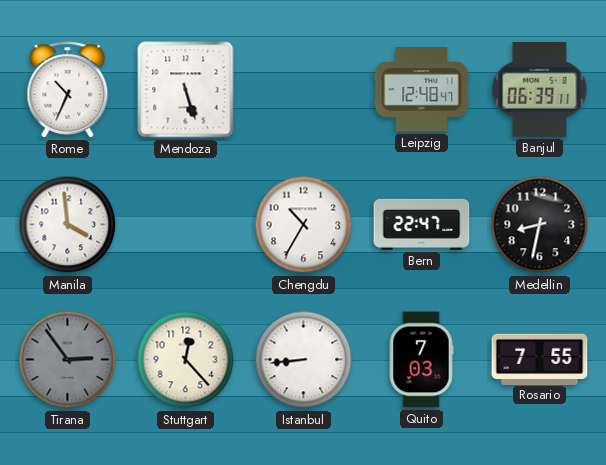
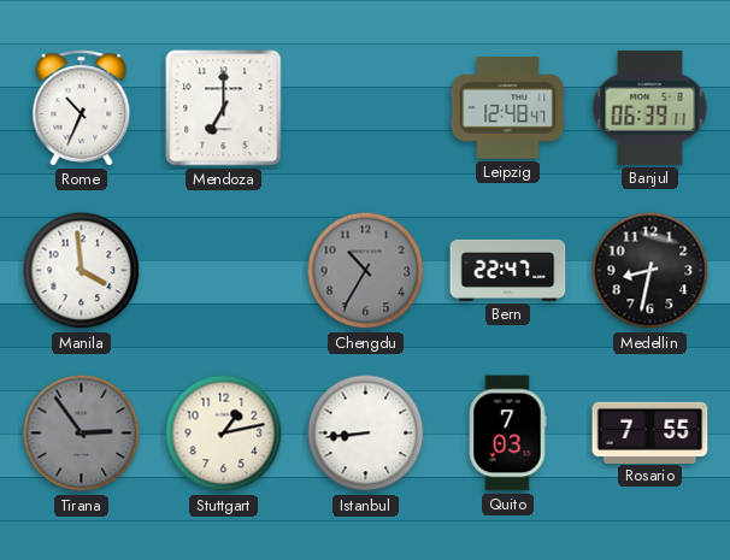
Mendoza: 5:27 -> 7:00 (224, 108)
Chengdu dial: white -> grey (366, 271)
Stuttgart: 12:23 -> 1:13 (224, 434)
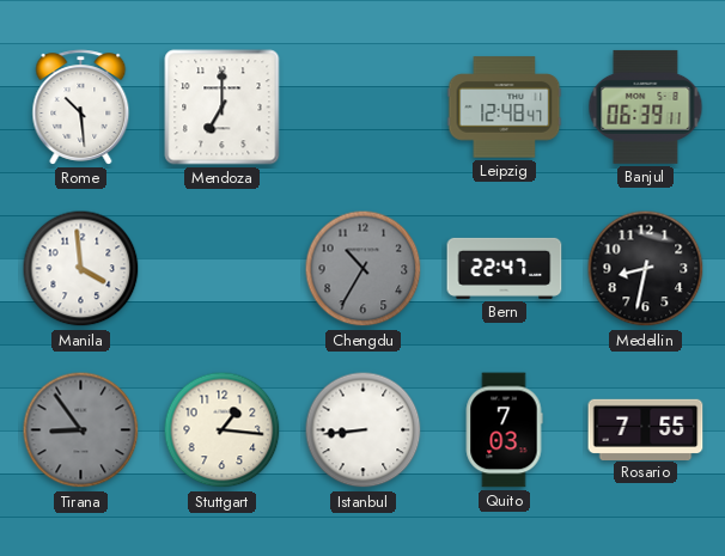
Rome: 10:34 -> 10:29 (81, 108)
Tirana: 2:54 -> 8:54 (81, 430)
Stuttgart: 1:13 -> 1:16 (223, 430)
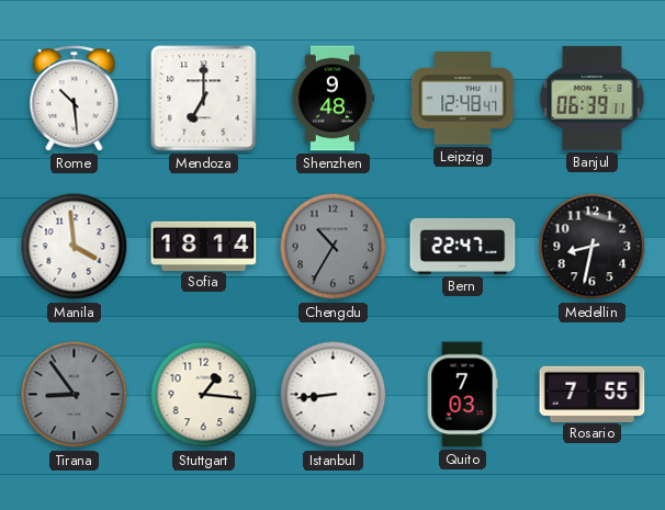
Shenzhen: none -> 9:48 (332, 99)
Sofia: none -> 18:14 (204, 246)
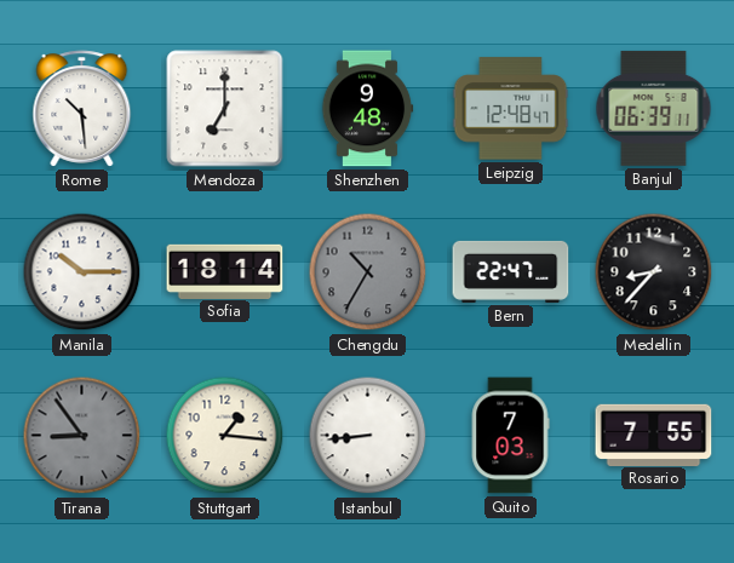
Manila: 3:59 -> 10:15 (82, 272)
Medellin: 8:32 -> 8:37 (654, 272)
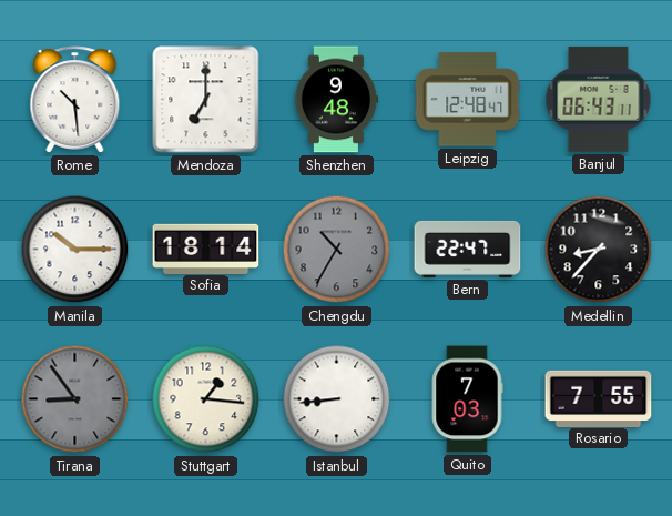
Banjul: 06:39 -> 06:43 (599, 99)
